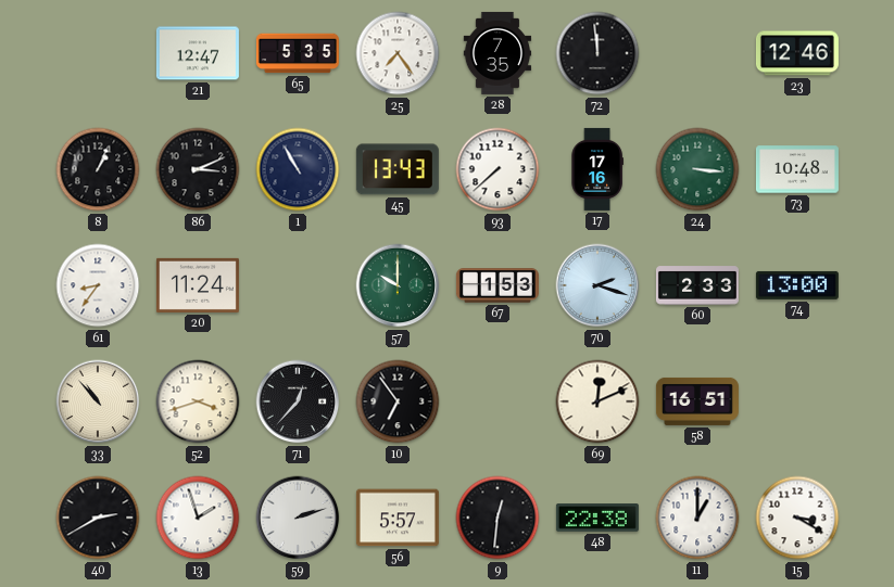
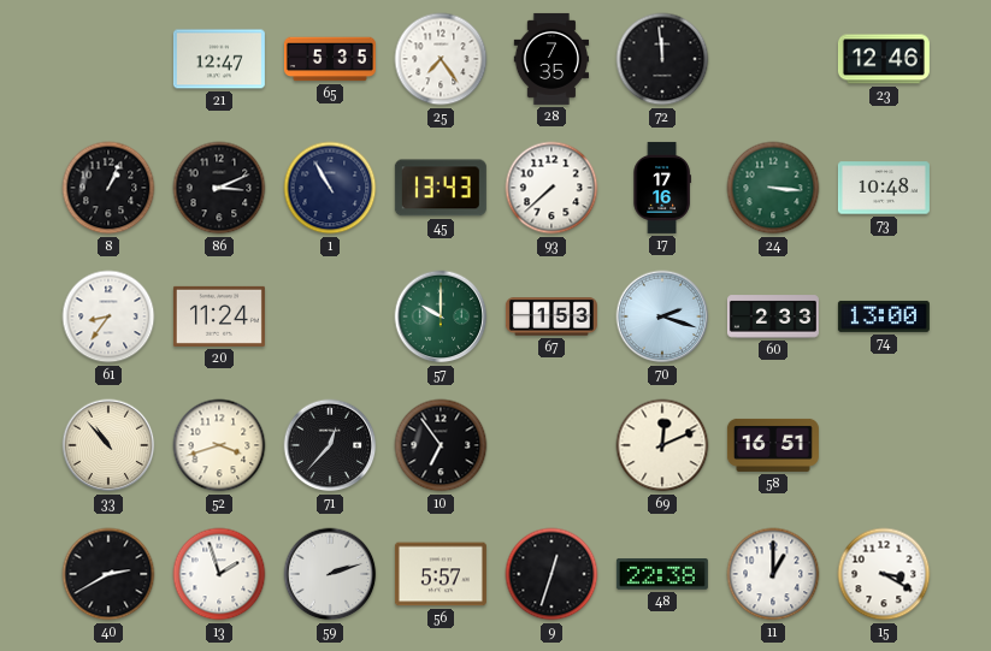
9: 12:31 -> 12:33 (551, 574)
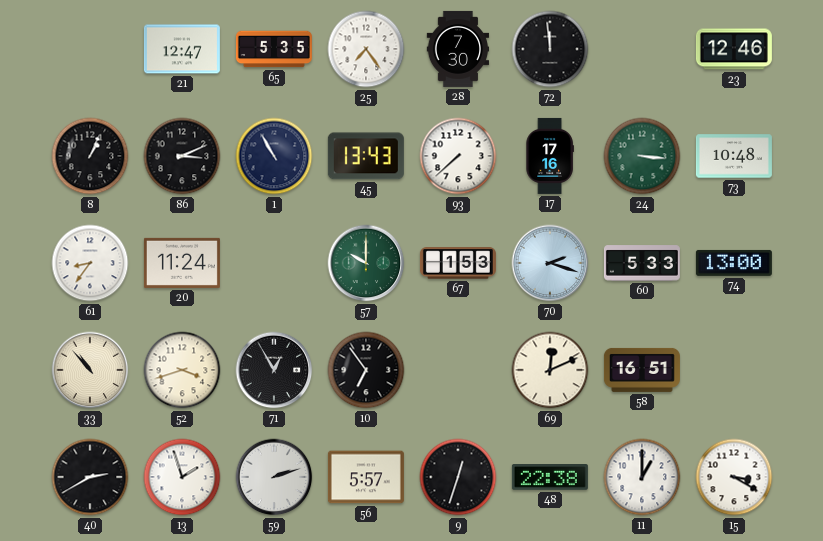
28: 7:35 -> 7:30 (458, 49)
60: 2:33 -> 5:33 (642, 263)
71: 12:37 -> 12:55 (274, 370)
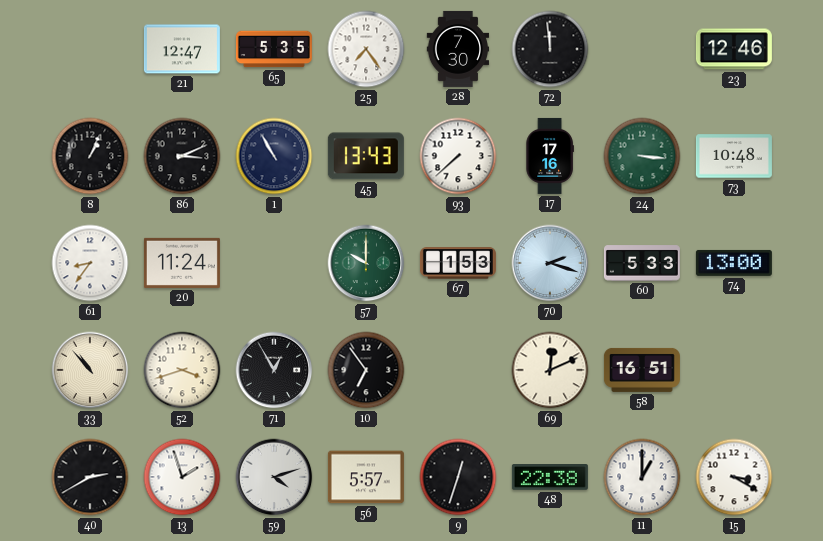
59: 2:12 -> 4:12 (274, 477)
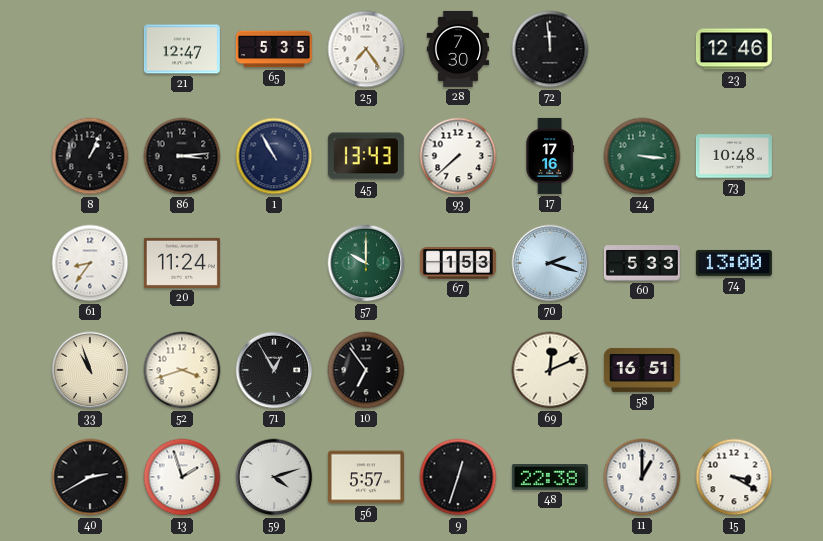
86: 3:11 -> 3:14 (182, 156)
33: 10:53 -> 10:57 (90, 370)
